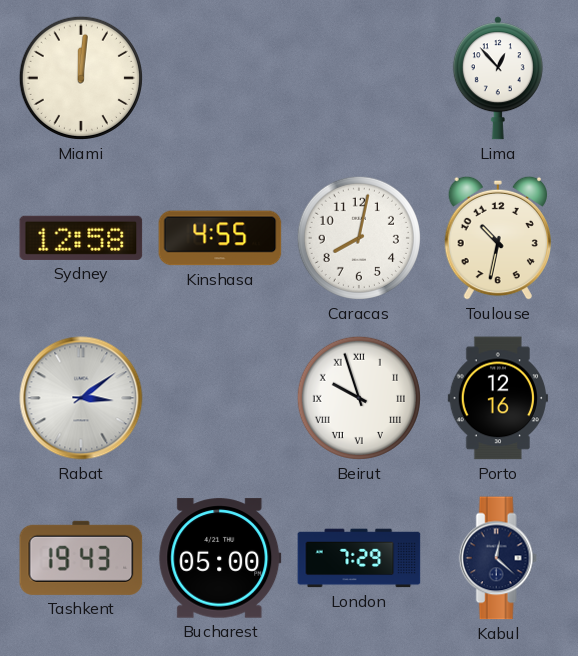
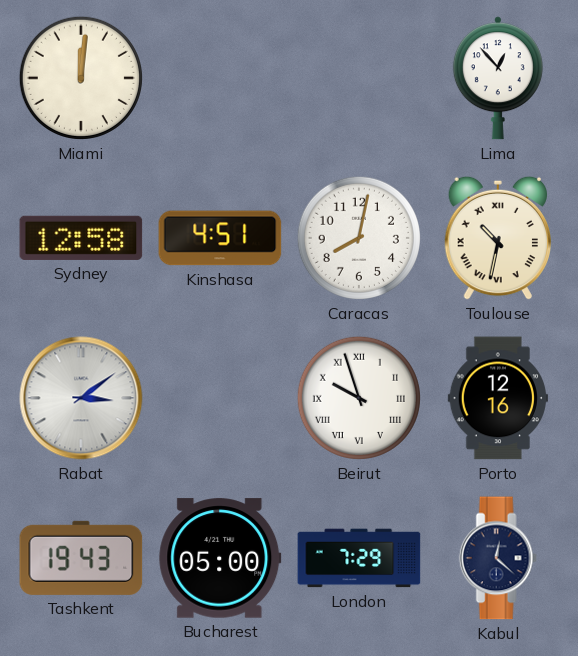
Kinshasa: 4:55 -> 4:51 (220, 238)
Toulouse numerals: Arabic -> Roman (497, 238)
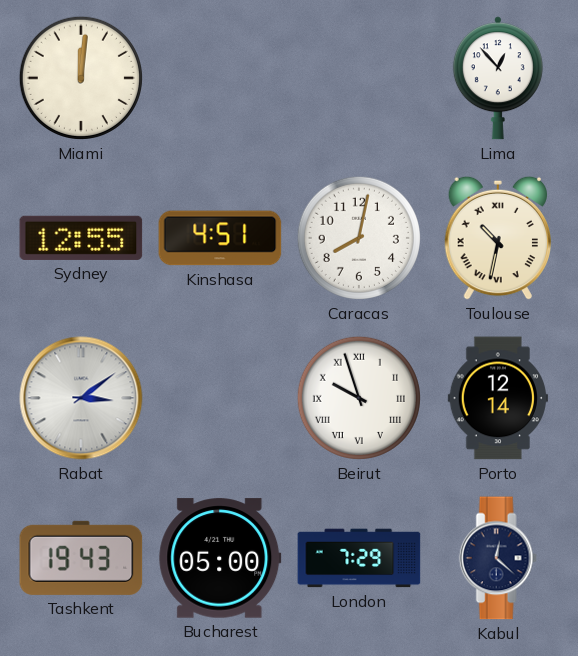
Sydney: 12:58 -> 12:55 (81, 238)
Porto: 12:16 -> 12:14 (498, 398)
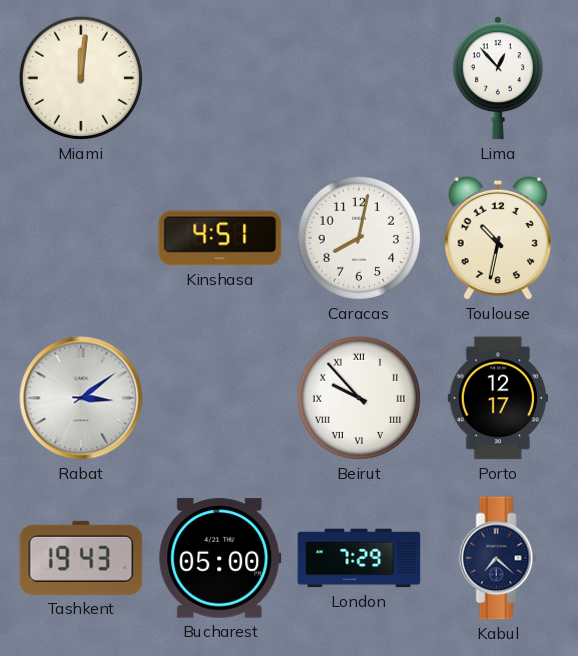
Sydney: 12:55 -> none (81, 238)
Toulouse numerals: Roman -> Arabic (497, 238)
Beirut: 9:57 -> 9:53 (359, 398)
Porto: 12:14 -> 12:17 (498, 398)
Kabul: 12:22 -> 7:22 (498, 558)
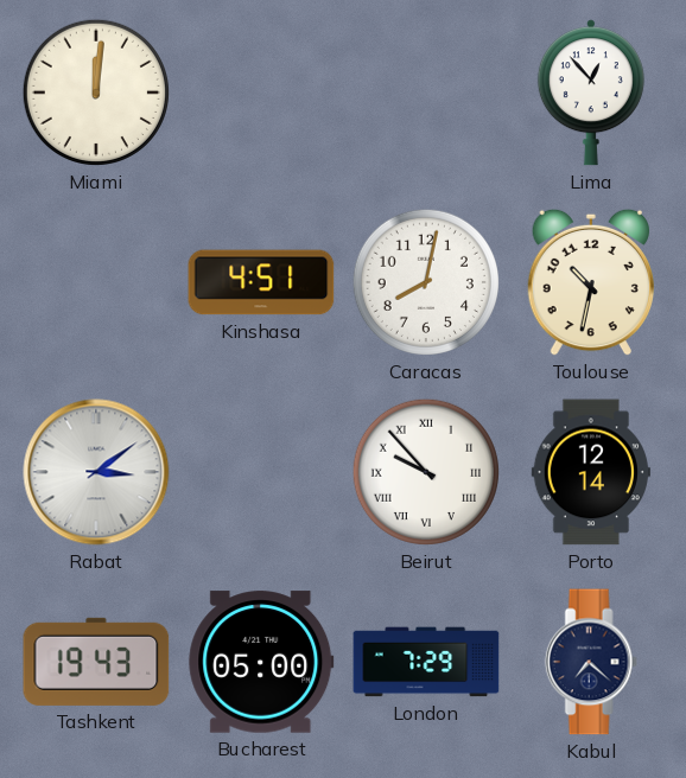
Porto: 12:17 -> 12:14 (591, 472)
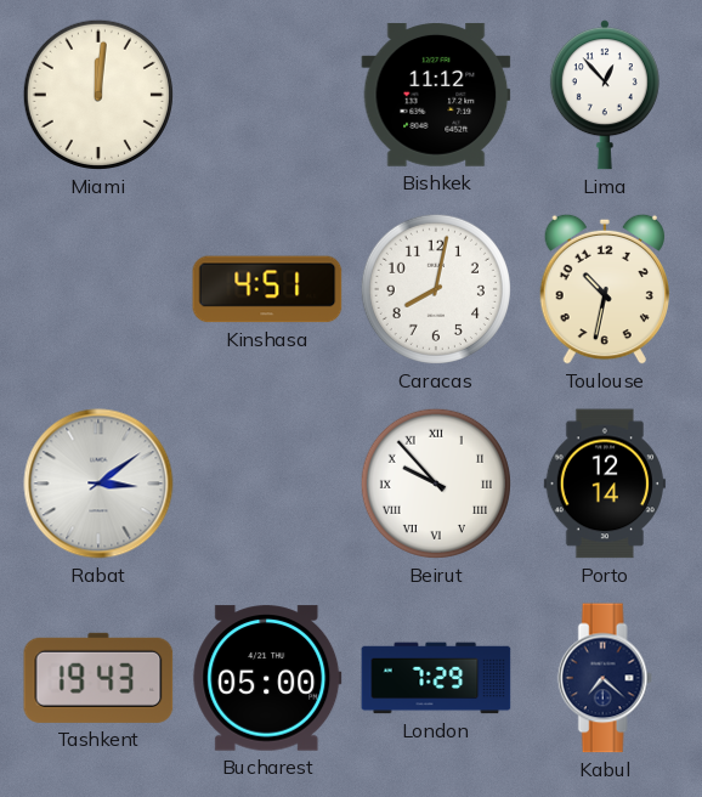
Bishkek: none -> 11:12 (436, 95)
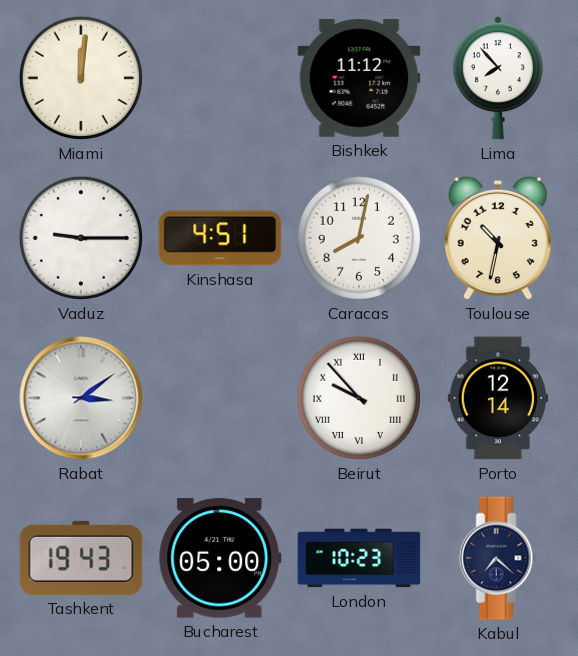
Lima: 12:53 -> 7:53 (498, 78)
Vaduz: none -> 9:15 (81, 238)
London: 7:29 -> 10:23 (359, 558)
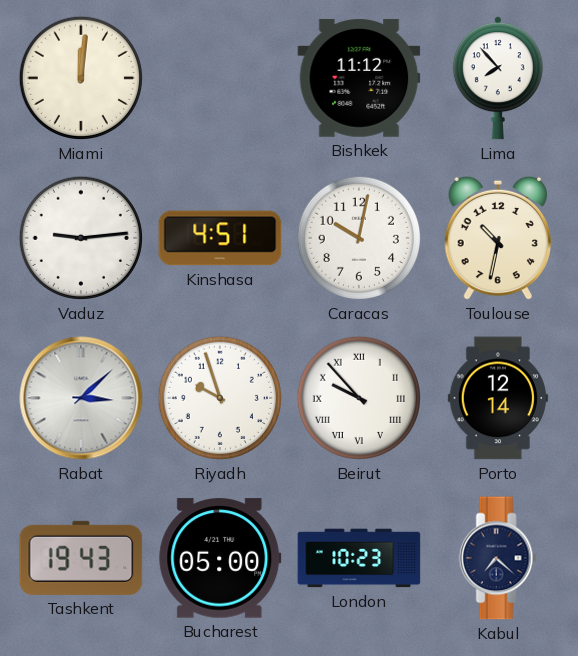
Vaduz: 9:15 -> 9:14 (81, 238)
Caracas: 8:02 -> 10:02 (359, 238)
Rabat: 3:09 -> 3:08 (81, 398)
Riyadh: none -> 9:57 (220, 398)
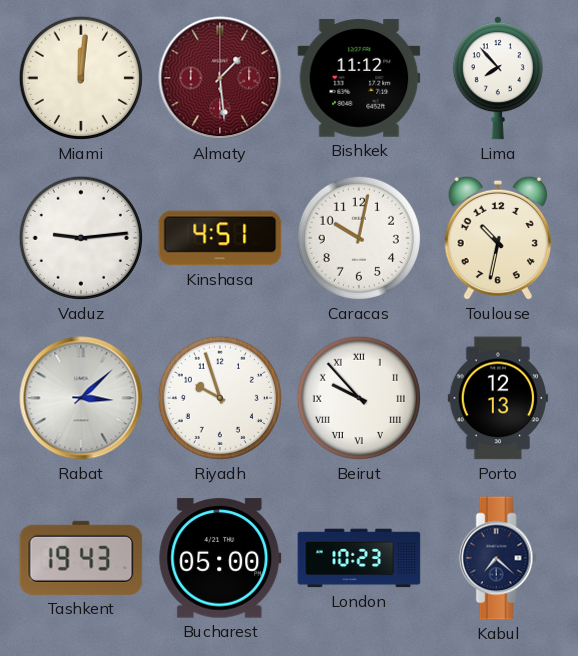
Almaty: none -> 1:29 (220, 78)
Porto: 12:14 -> 12:13 (498, 398)
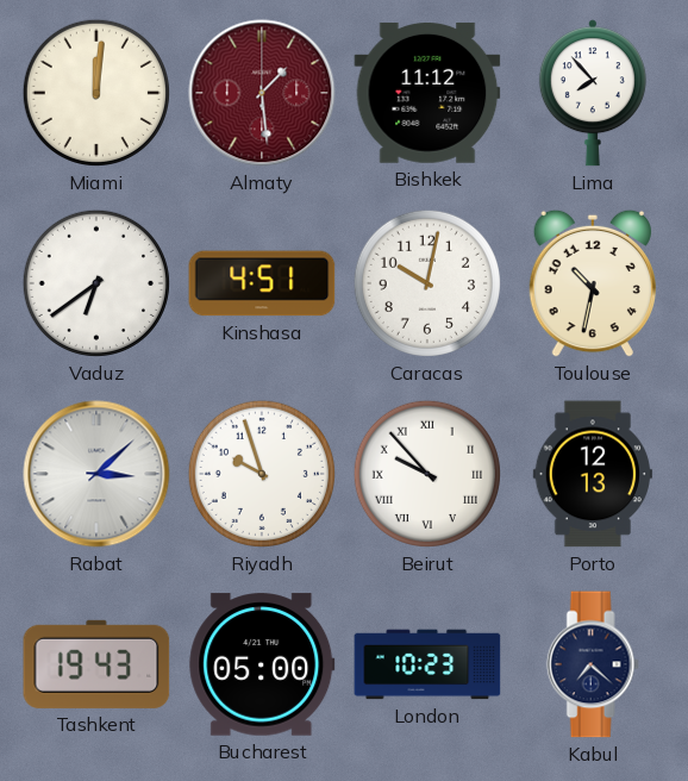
Vaduz: 9:14 -> 6:39 (96, 283)
